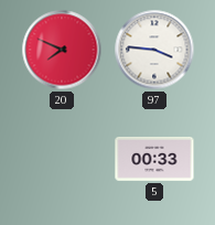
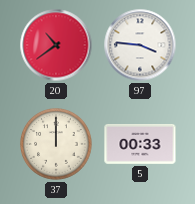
20: 7:49 -> 10:39 (56, 45)
37: none -> 12:00 (56, 144)
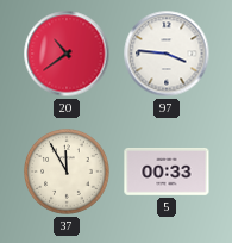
37: 12:00 -> 11:55 (67, 172)
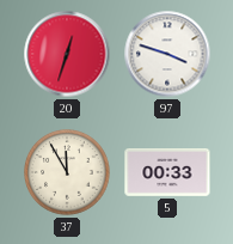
20: 10:39 -> 12:33 (67, 54)
97: 3:46 -> 3:48 (167, 54)
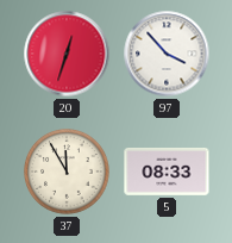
97: 3:48 -> 3:53 (167, 54)
5: 00:33 -> 08:33 (167, 173)
